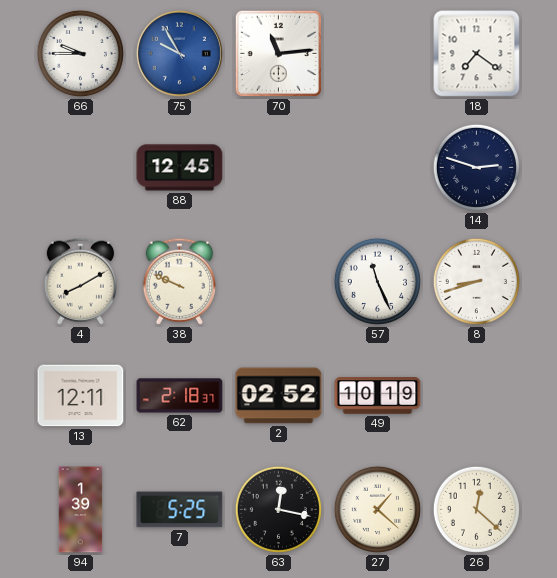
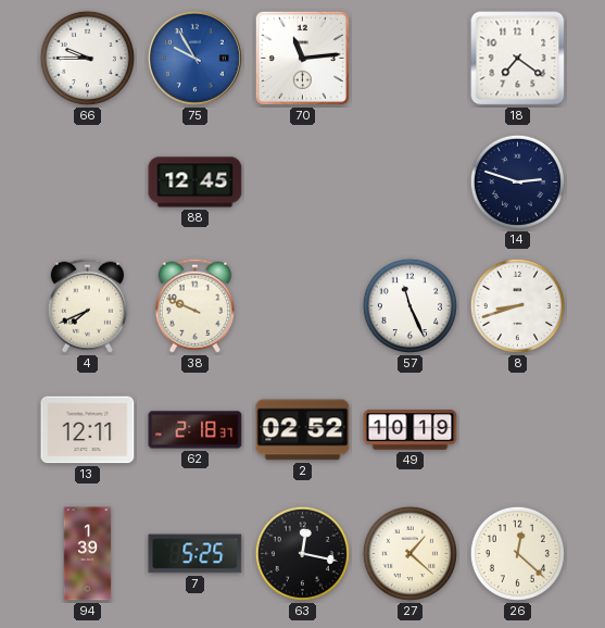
4: 8:10 -> 7:41 (87, 305)
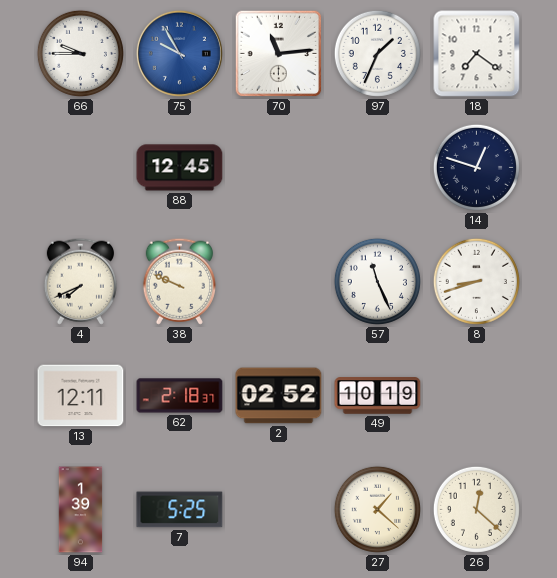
97: none -> 1:34 (377, 53)
14: 2:48 -> 12:48 (476, 167)
63: 12:17 -> none (302, 553)
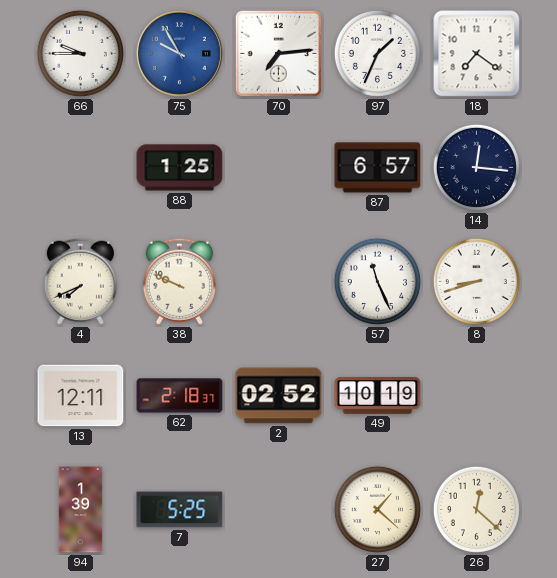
70: 11:14 -> 7:14 (279, 54)
88: 12:45 -> 1:25 (180, 168)
87: none -> 6:57 (378, 168)
14: 12:48 -> 12:16 (476, 167)
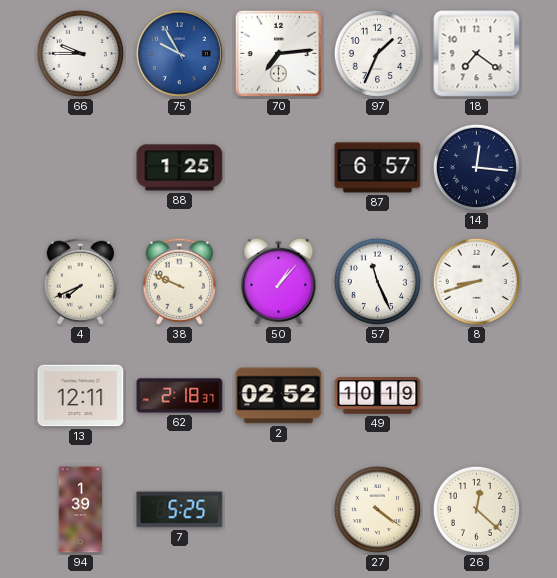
50: none -> 1:07 (279, 282)
27: 1:22 -> 4:21 (377, 509)
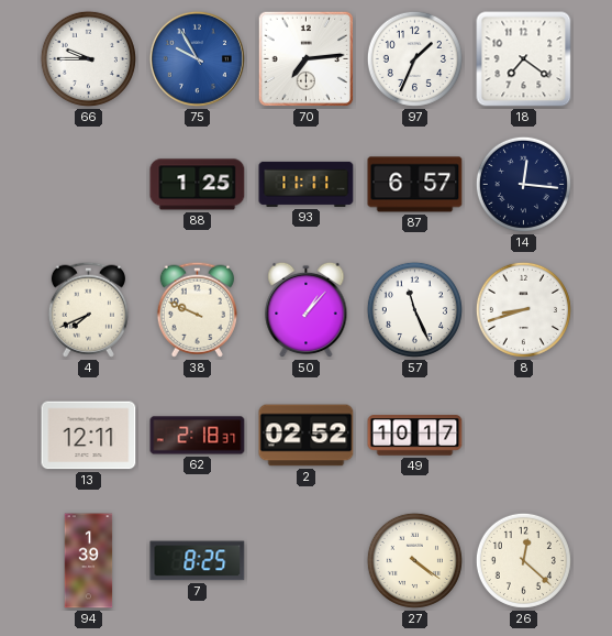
93: none -> 11:11 (307, 184)
49: 10:19 -> 10:17 (415, 436)
7: 5:25 -> 8:25 (198, 561)
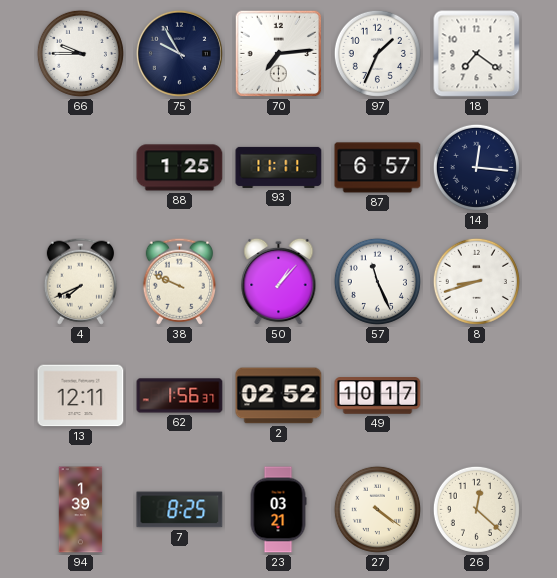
75 dial: blue -> navy (179, 53)
62: 2:18 -> 1:56 (180, 396)
23: none -> 03:21 (278, 510)
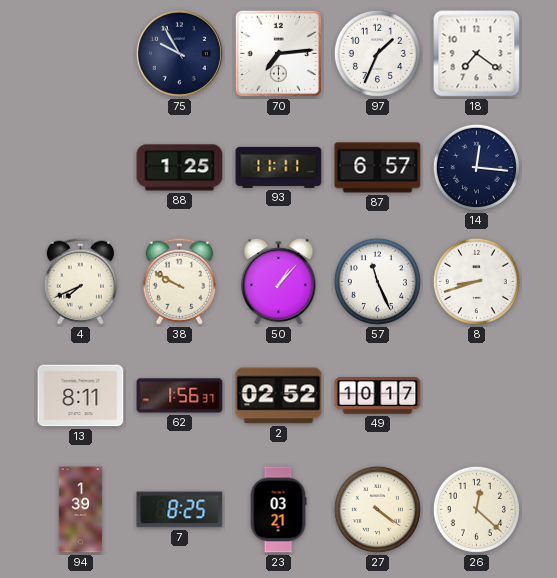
66: 9:45 -> none (80, 53)
38: 9:49 -> 9:50 (179, 281)
13: 12:11 -> 8:11 (81, 396)
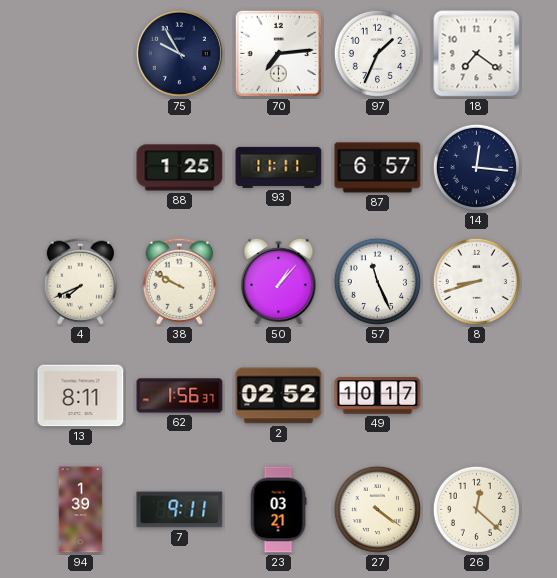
7: 8:25 -> 9:11 (180, 510)
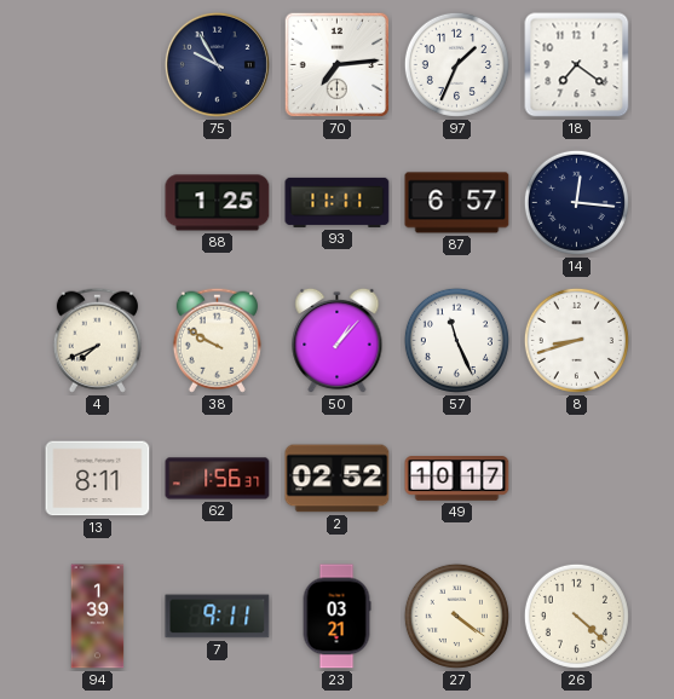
26: 12:22 -> 4:22 (576, 616)
